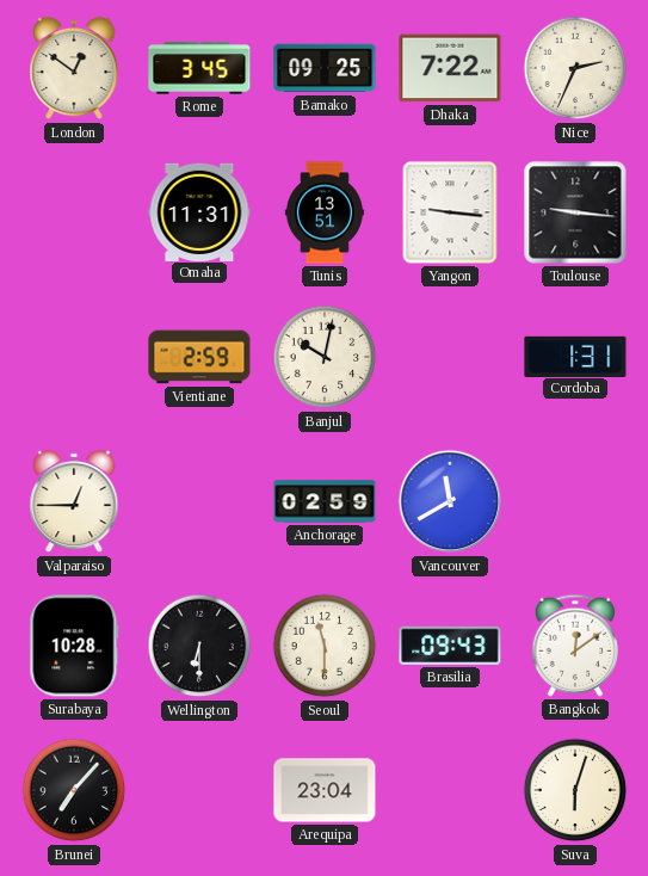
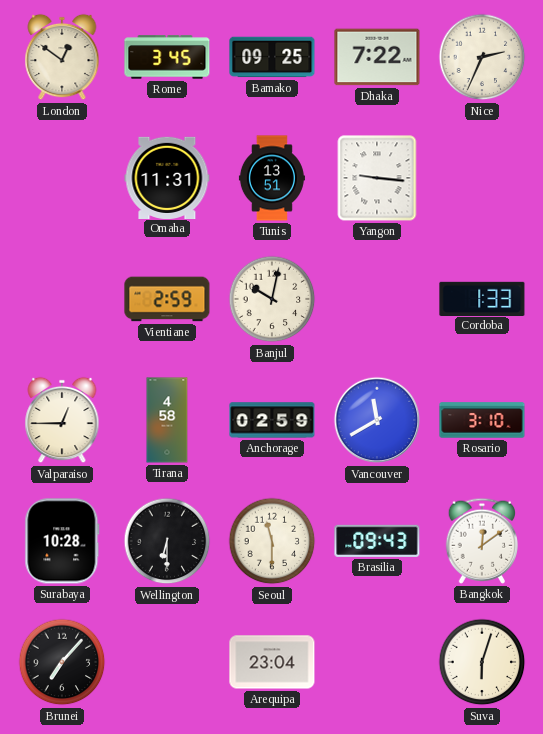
Toulouse: 9:16 -> none (575, 212)
Cordoba: 1:31 -> 1:33 (482, 298)
Tirana: none -> 4:58 (167, 420)
Rosario: none -> 3:10 (482, 420)
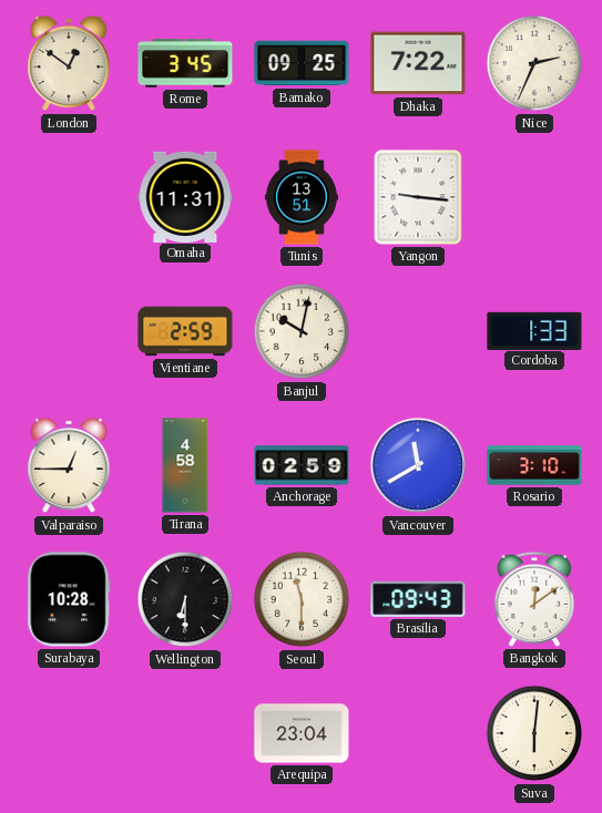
Brunei: 7:07 -> none (62, 662)
Suva: 6:03 -> 6:01 (534, 733)
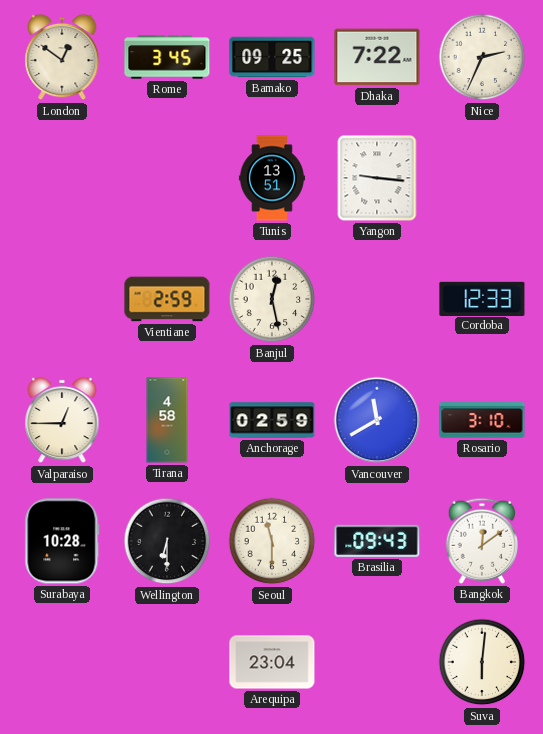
Omaha: 11:31 -> none (185, 196)
Banjul: 10:02 -> 12:28 (272, 299)
Cordoba: 1:33 -> 12:33 (482, 298)
